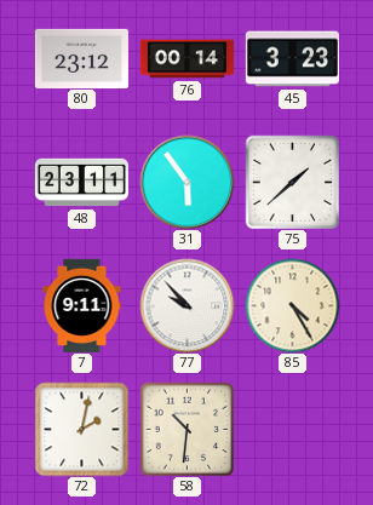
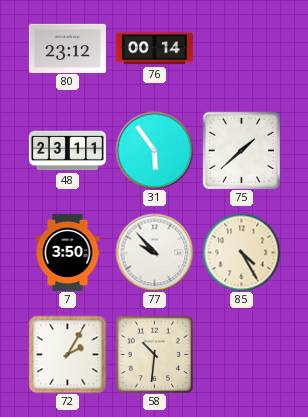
45: 3:23 -> none (292, 59)
7: 9:11 -> 3:50 (68, 252)
72: 2:02 -> 2:05 (67, 354)
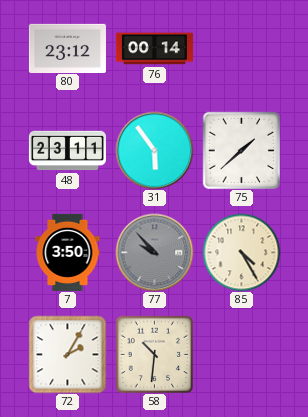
77 dial: white -> grey (154, 252)
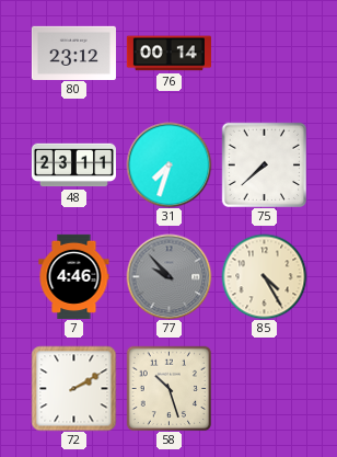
31: 5:54 -> 7:33 (168, 164)
75: 1:38 -> 7:38 (264, 164)
7: 3:50 -> 4:46 (74, 276)
72: 2:05 -> 2:10 (73, 388)
58: 10:31 -> 10:27 (168, 388)
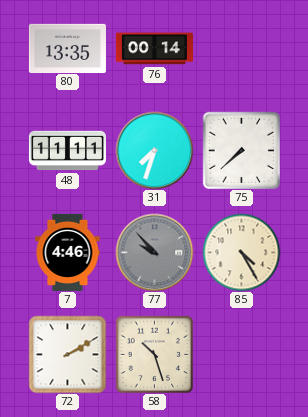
80: 23:12 -> 13:35 (67, 48)
48: 23:11 -> 11:11 (67, 151)
